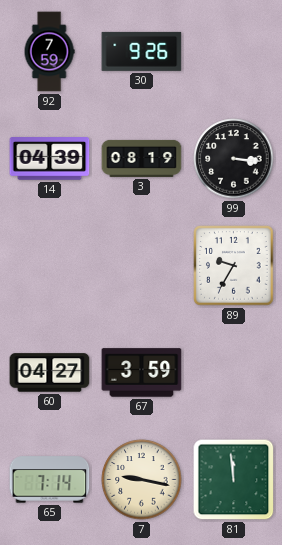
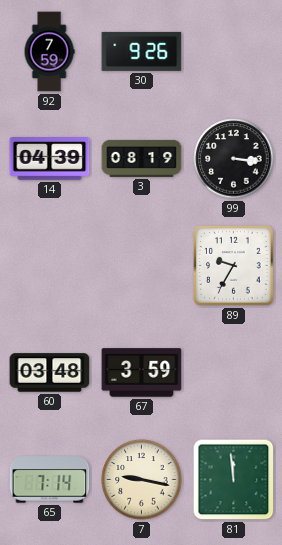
60: 04:27 -> 03:48 (50, 373)
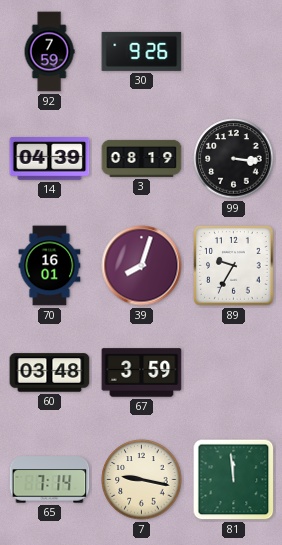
70: none -> 16:01 (50, 266)
39: none -> 8:03 (142, 266)
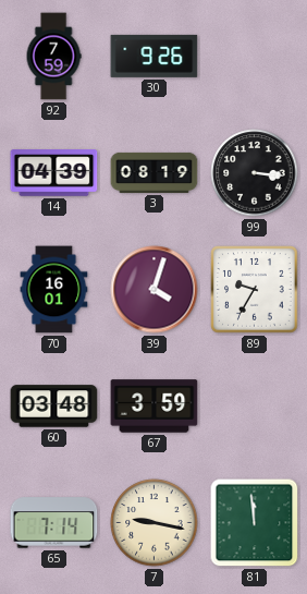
39: 8:03 -> 4:03 (155, 290)
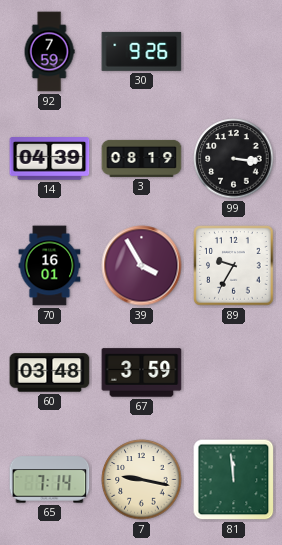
39: 4:03 -> 3:55 (142, 266)
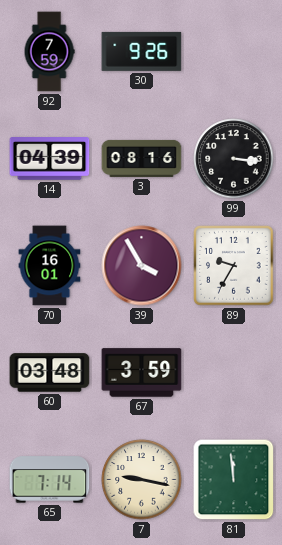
3: 08:19 -> 08:16 (142, 158)
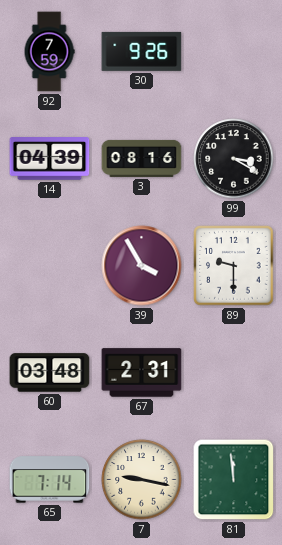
99: 3:16 -> 3:20 (234, 159)
70: 16:01 -> none (50, 266)
89: 9:35 -> 9:30 (234, 266)
67: 3:59 -> 2:31 (142, 373)
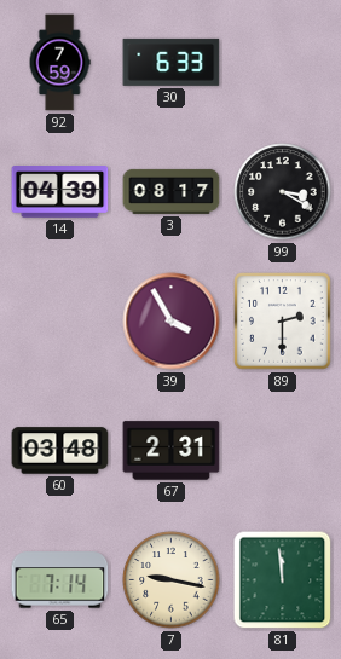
30: 9:26 -> 6:33 (172, 62)
3: 08:16 -> 08:17 (172, 191)
89: 9:30 -> 2:30 (283, 322)
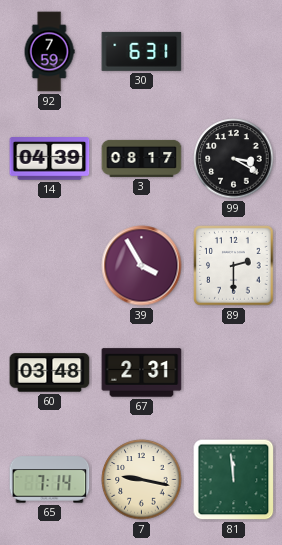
30: 6:33 -> 6:31 (142, 51)
